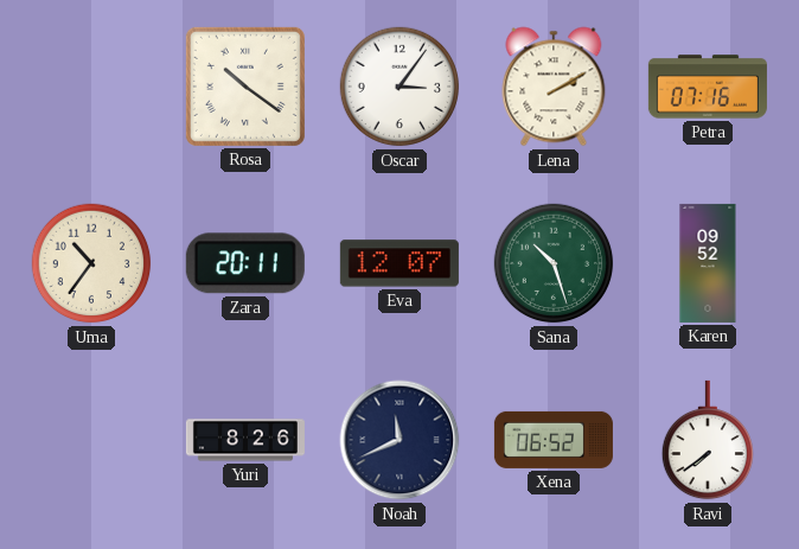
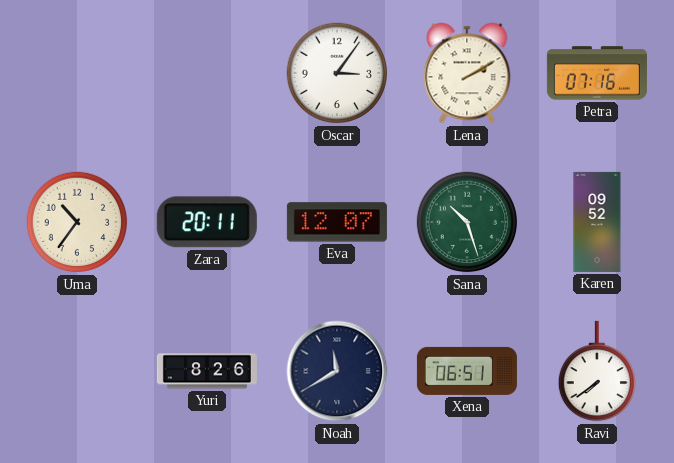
Rosa: 10:21 -> none (245, 87)
Noah: 11:41 -> 11:40 (337, 371)
Xena: 06:52 -> 06:51 (467, 371)
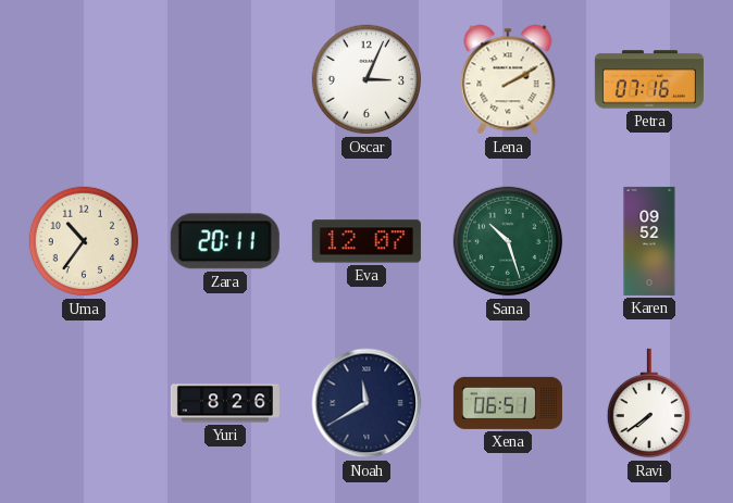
Oscar: 3:06 -> 3:04 (366, 79)
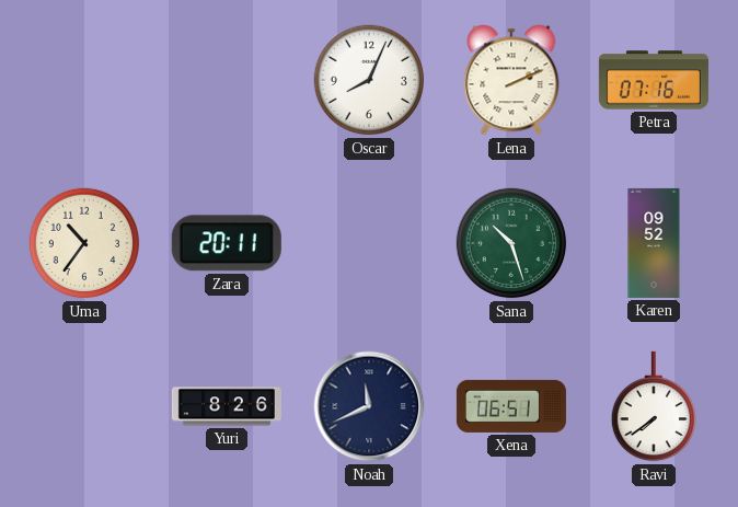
Oscar: 3:04 -> 8:04 (369, 80)
Lena: 2:10 -> 2:11 (511, 80)
Eva: 12:07 -> none (366, 241)
Noah: 11:40 -> 11:41 (369, 406)
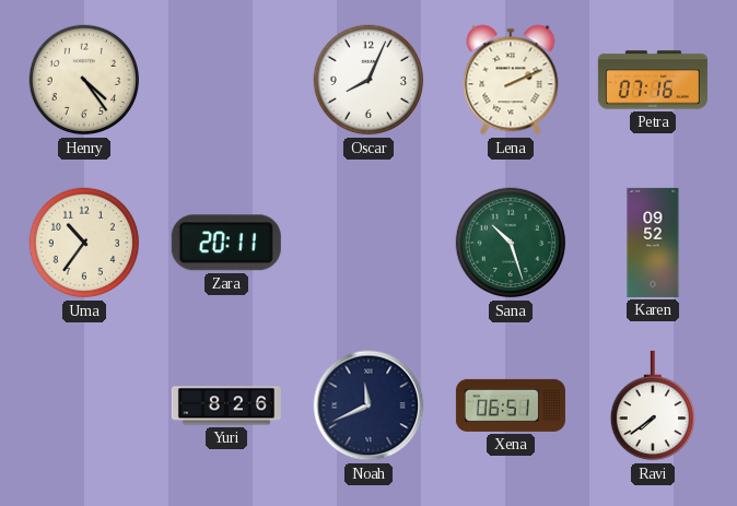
Henry: none -> 4:24 (84, 80)
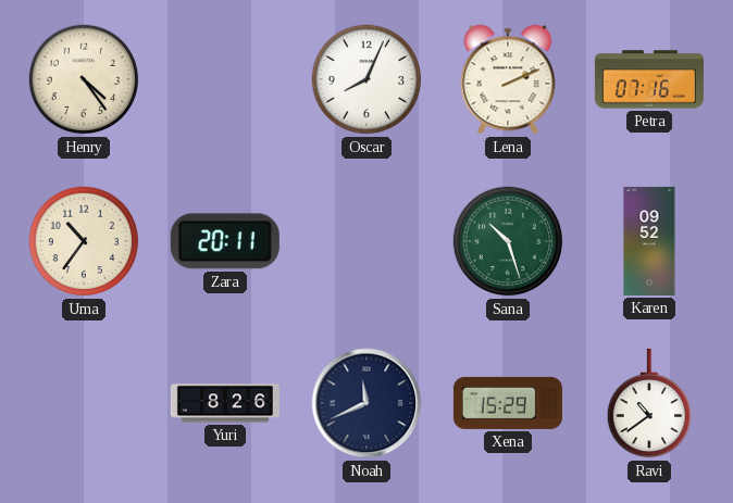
Xena: 06:51 -> 15:29 (508, 403)
Ravi: 7:39 -> 10:39 (648, 403)
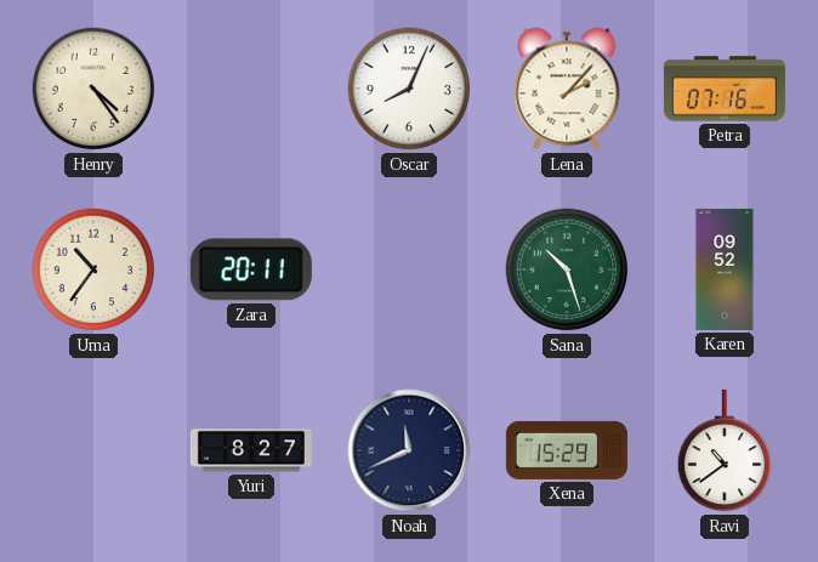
Lena: 2:11 -> 2:07 (567, 89)
Yuri: 8:26 -> 8:27 (251, 450)
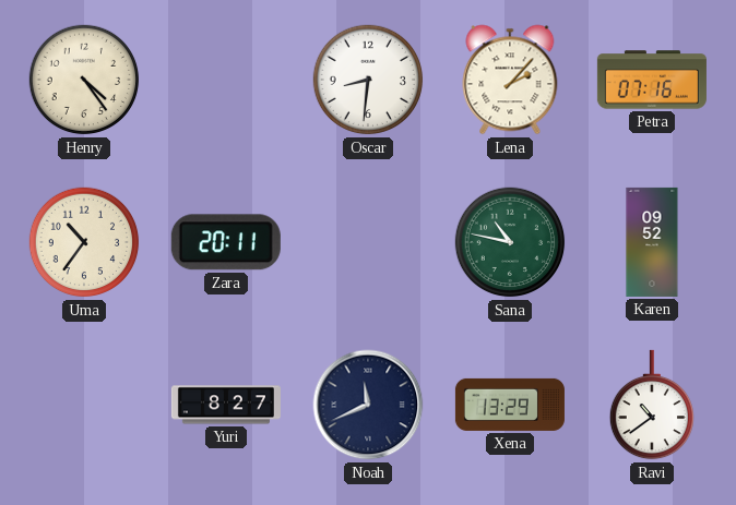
Oscar: 8:04 -> 8:31 (368, 80)
Sana: 10:27 -> 10:47 (510, 242)
Xena: 15:29 -> 13:29 (510, 405)
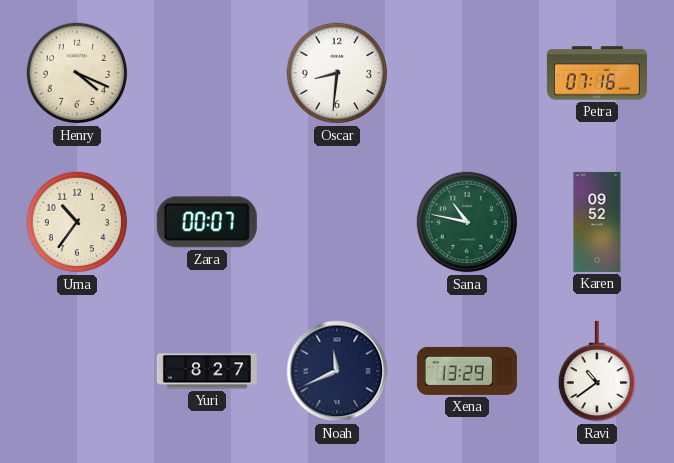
Henry: 4:24 -> 4:19 (77, 73)
Lena: 2:07 -> none (510, 80)
Zara: 20:11 -> 00:07 (207, 222)
